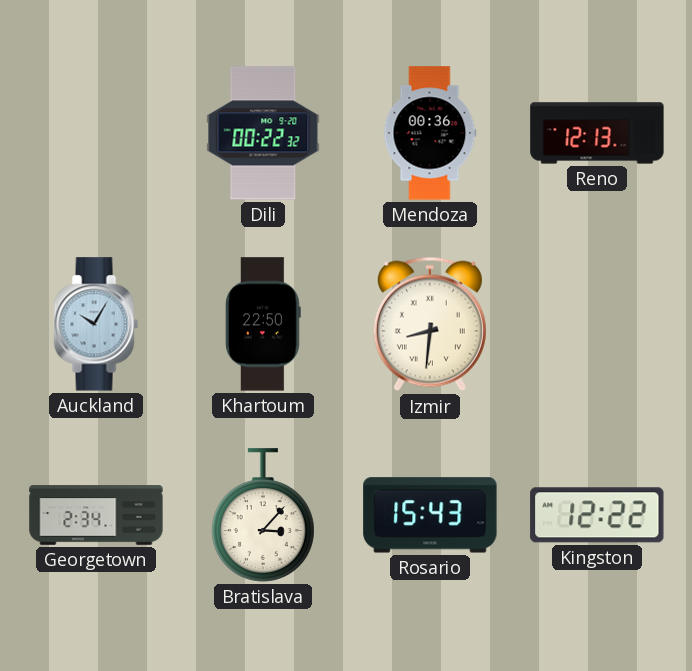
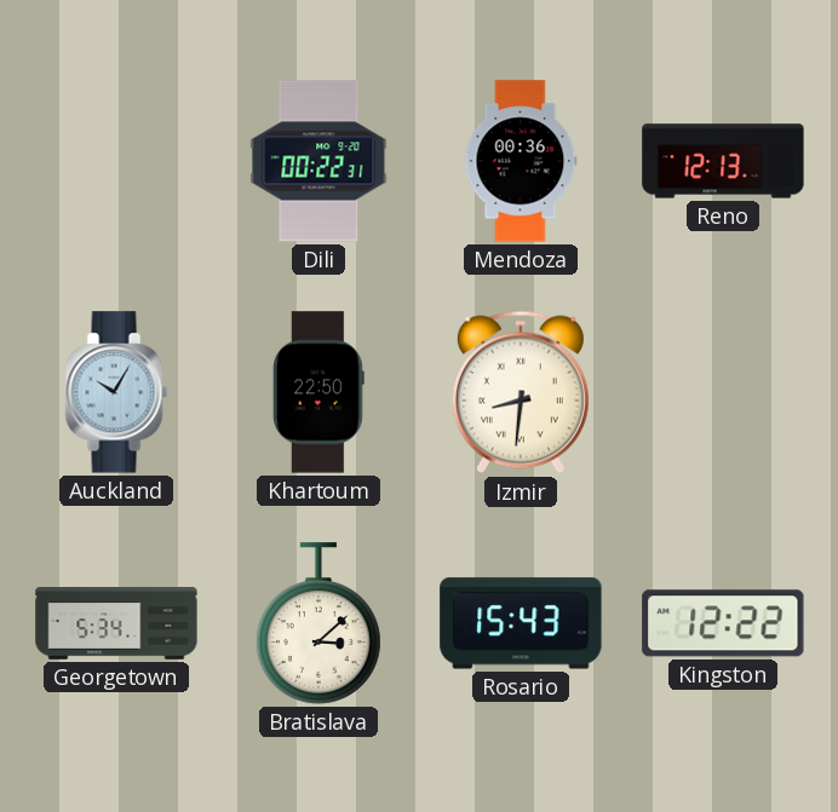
Dili: 00:22:32 -> 00:22:31 (318, 161)
Georgetown: 2:34 -> 5:34 (116, 623)
Bratislava: 3:07 -> 3:08 (318, 623)
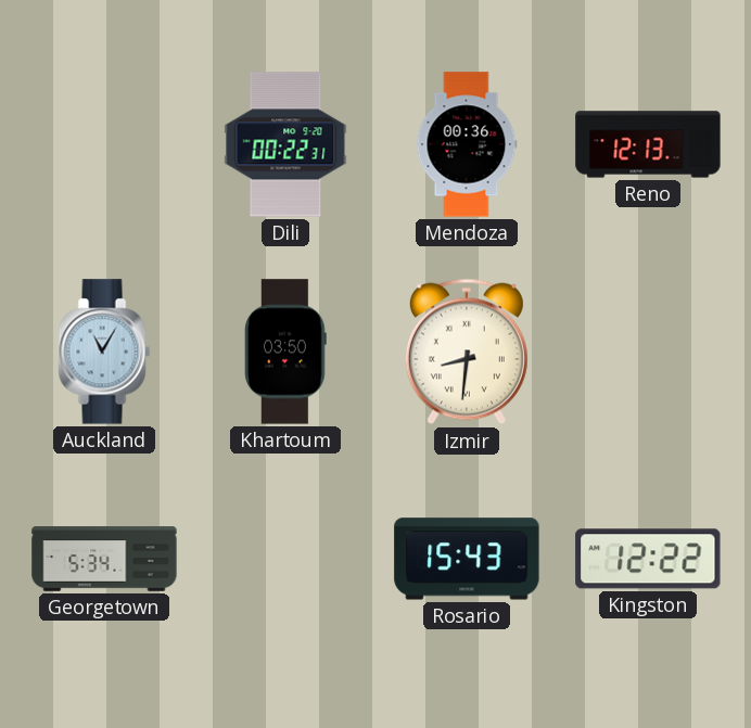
Auckland: 10:05 -> 11:05 (104, 352)
Khartoum: 22:50 -> 03:50 (287, 352)
Bratislava: 3:08 -> none (318, 623)
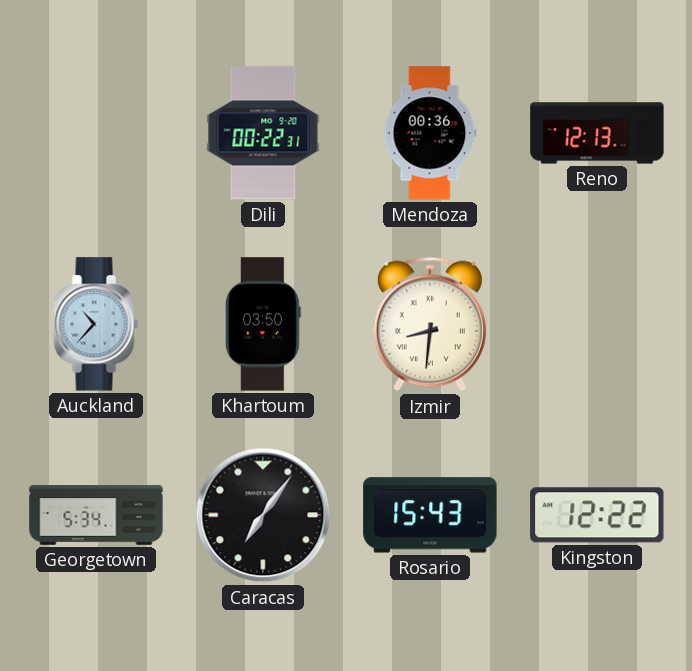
Auckland: 11:05 -> 10:37 (96, 324)
Caracas: none -> 7:06 (263, 515)
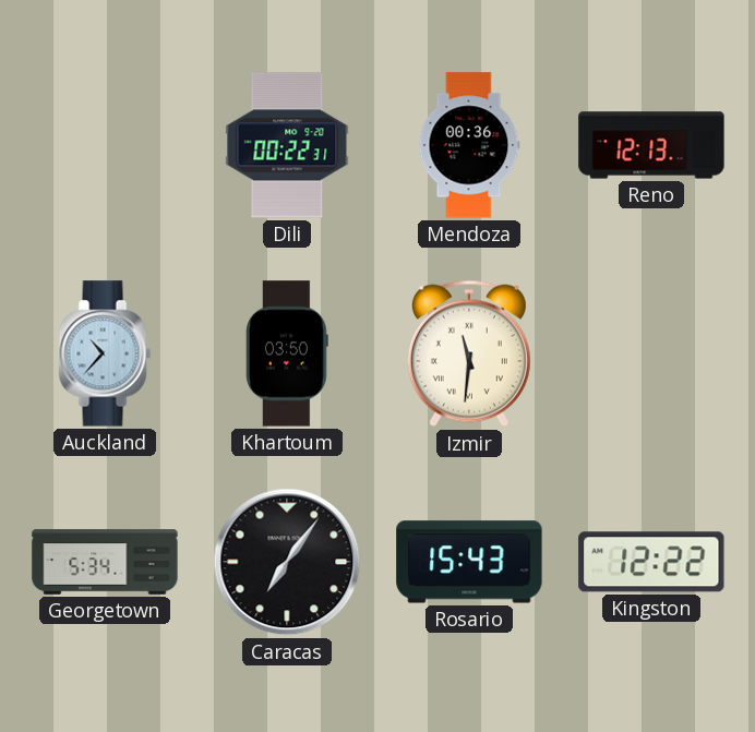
Izmir: 8:31 -> 11:31 (469, 353)
